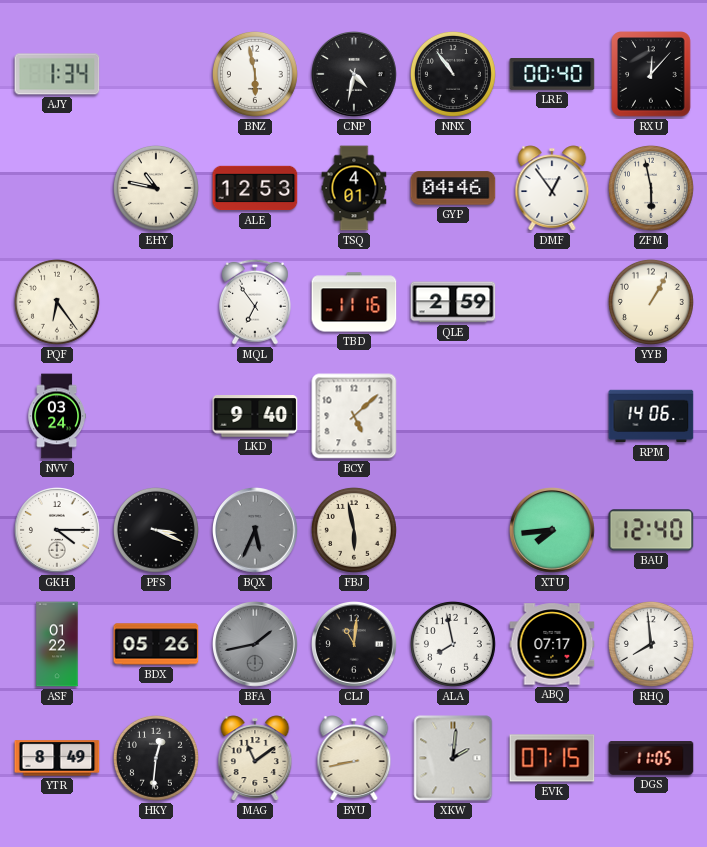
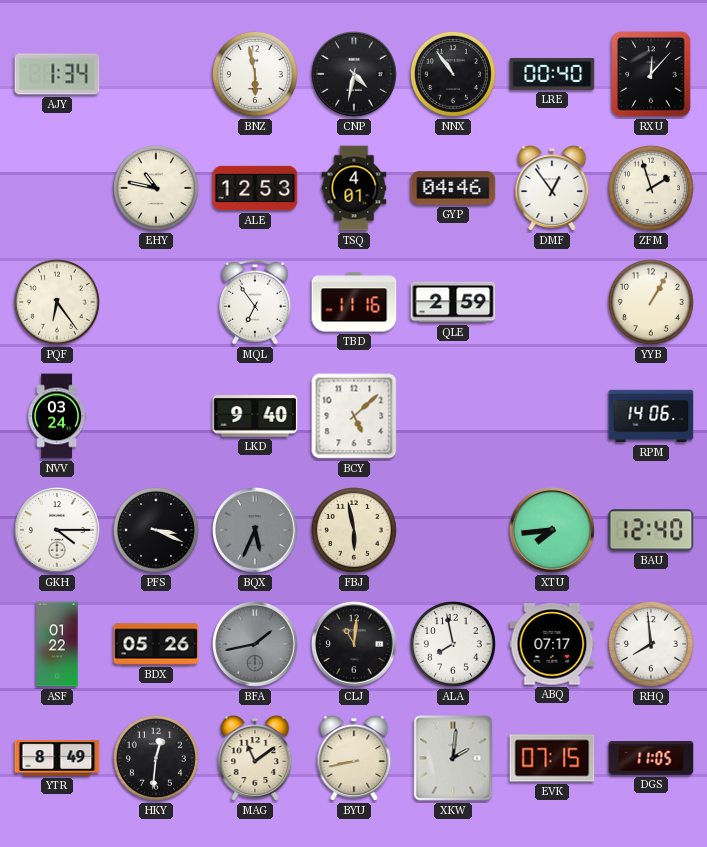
ZFM: 5:58 -> 1:57 (651, 188)
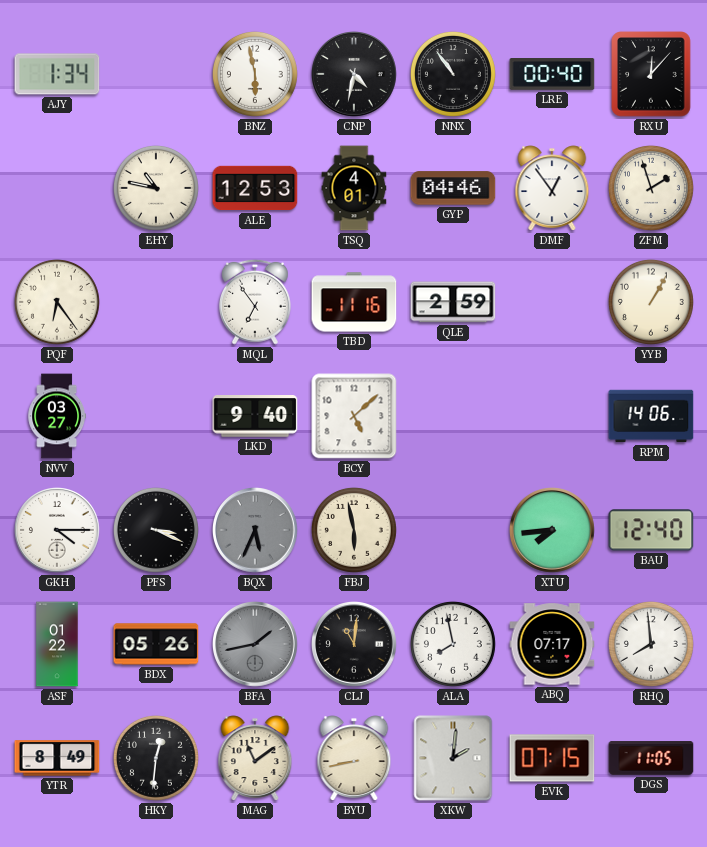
NVV: 03:24 -> 03:27 (56, 416)
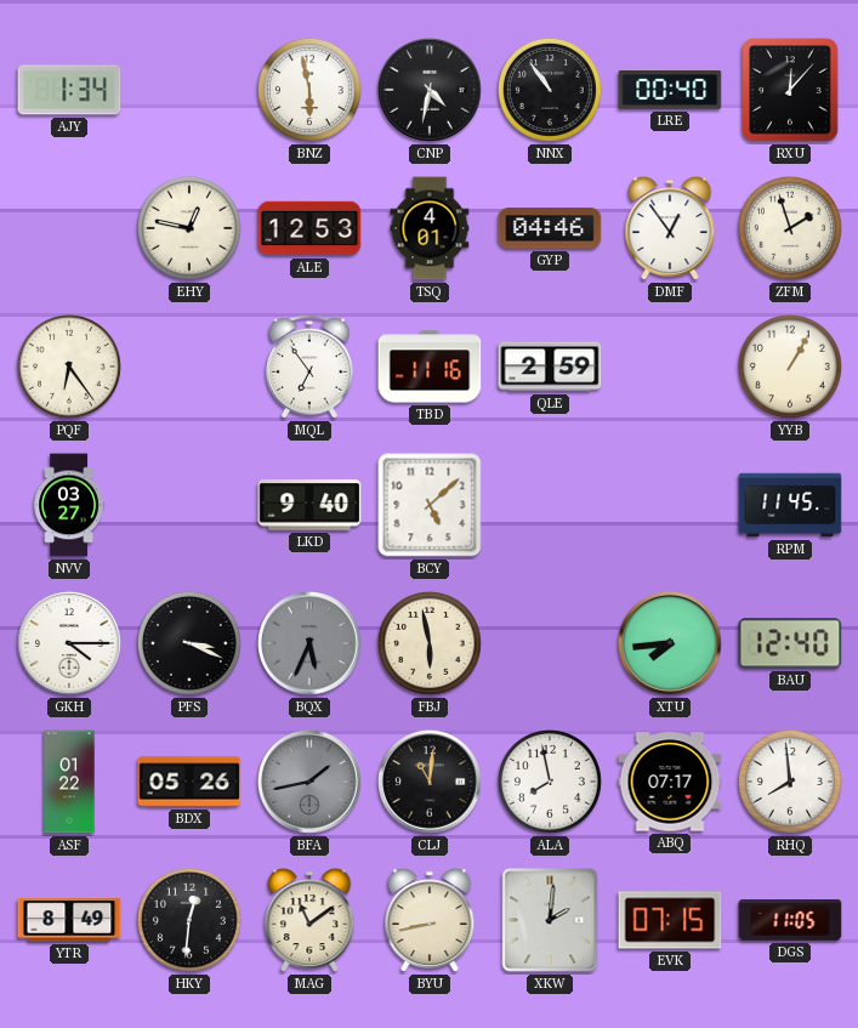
EHY: 10:47 -> 12:47 (189, 228)
RPM: 14:06 -> 11:45 (790, 505)
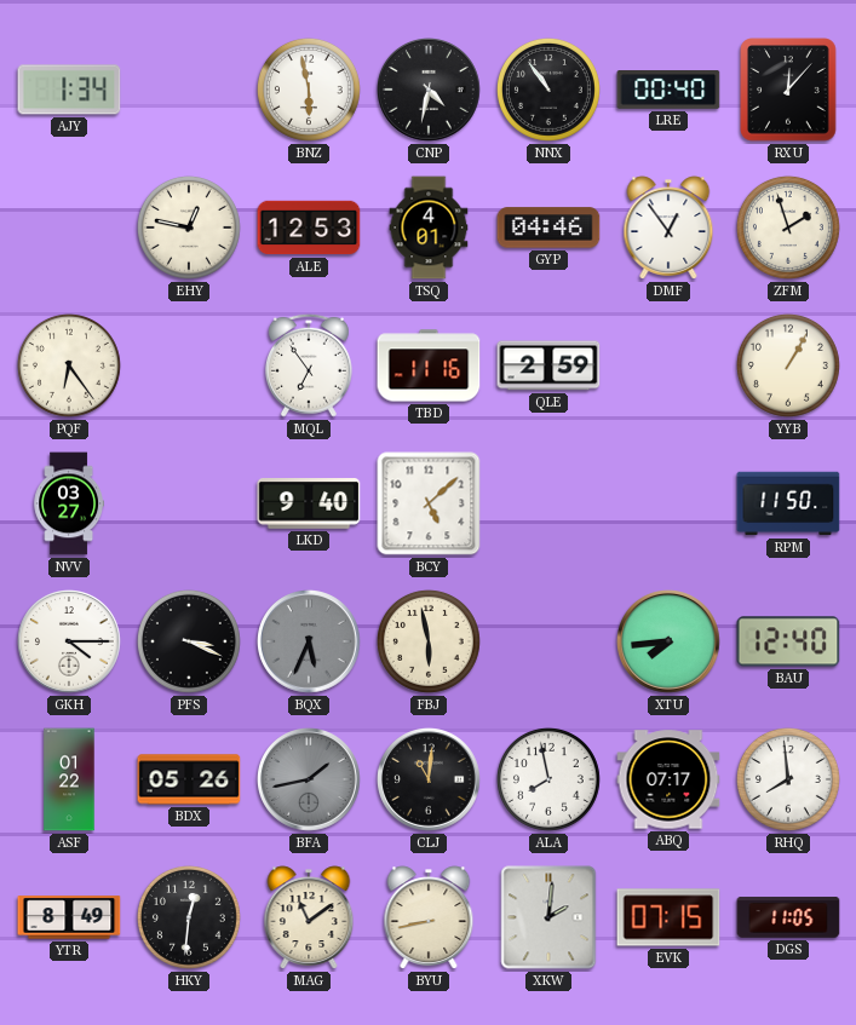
RPM: 11:45 -> 11:50 (788, 503)
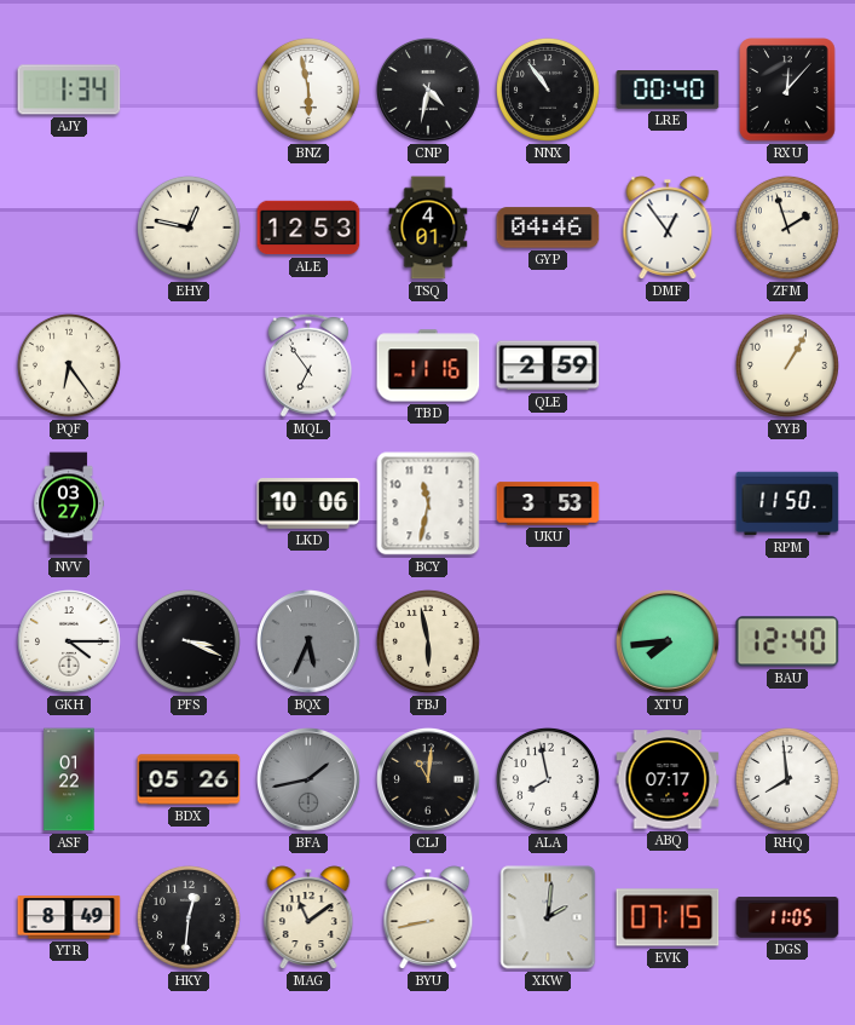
LKD: 9:40 -> 10:06 (308, 505)
BCY: 5:08 -> 11:32 (428, 503)
UKU: none -> 3:53 (548, 503)
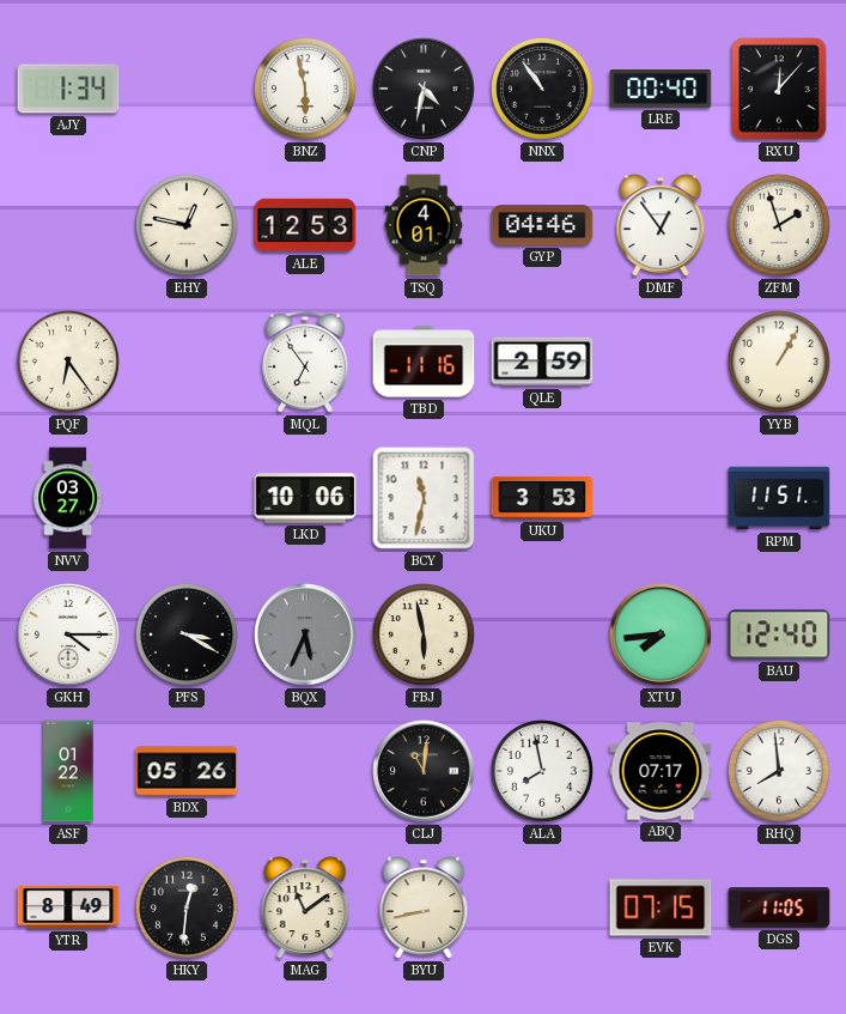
RPM: 11:50 -> 11:51 (779, 498)
PFS: 3:19 -> 3:20 (187, 634)
BFA: 1:43 -> none (310, 781)
XKW: 2:01 -> none (548, 917)
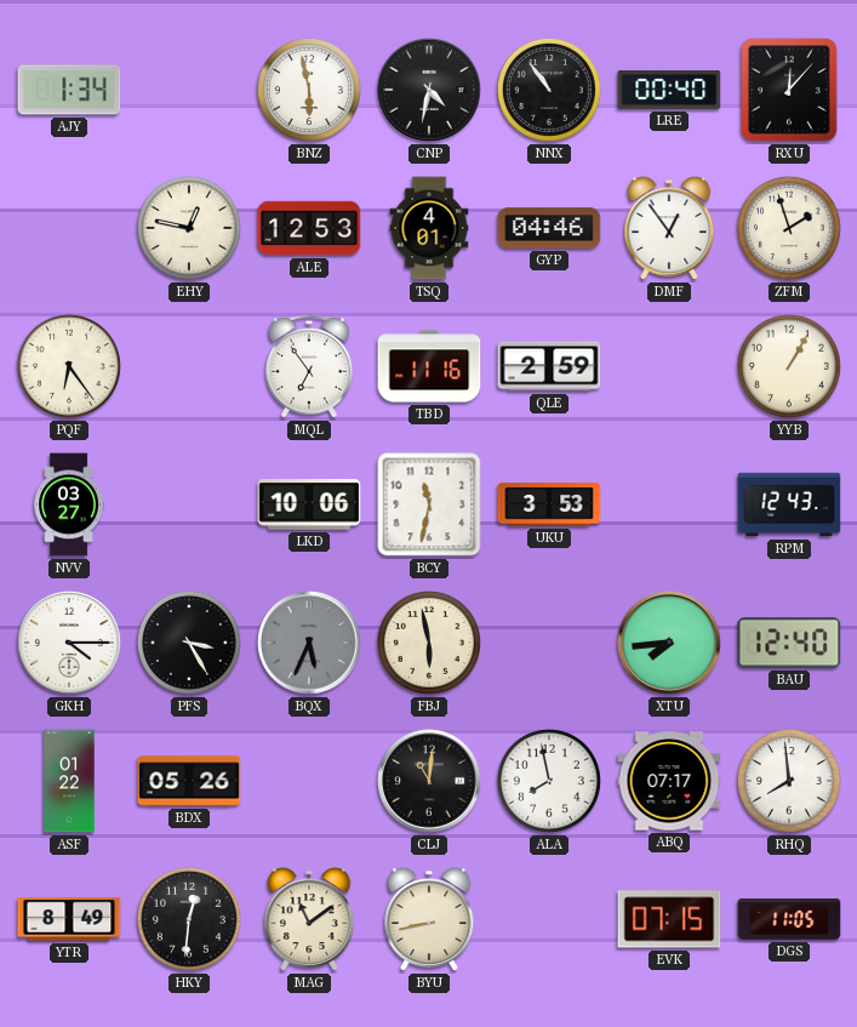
RPM: 11:51 -> 12:43 (789, 504)
PFS: 3:20 -> 3:25 (189, 643)
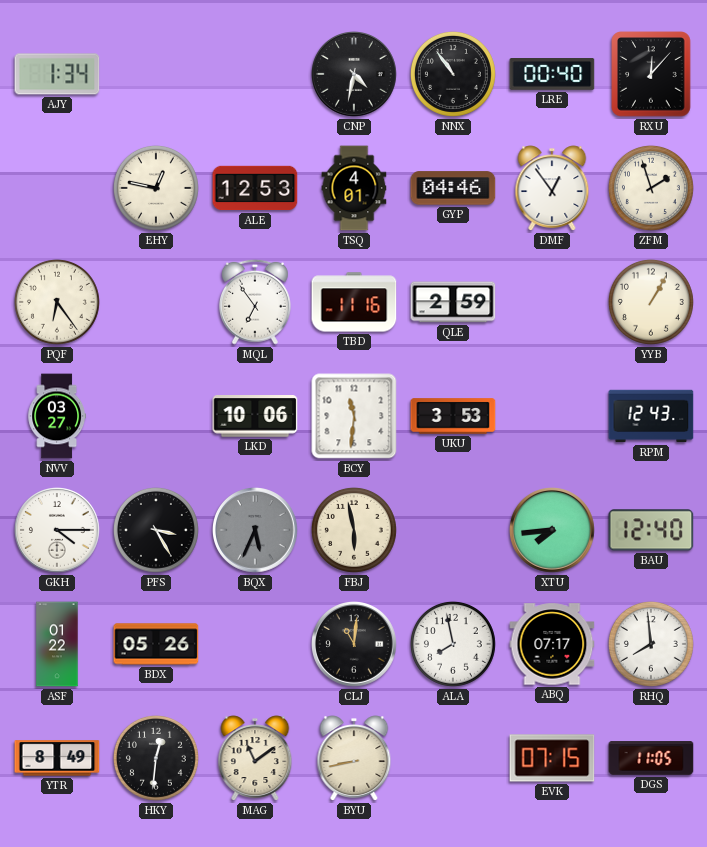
BNZ: 5:58 -> none (309, 90)
BCY: 11:32 -> 11:31 (354, 416)
